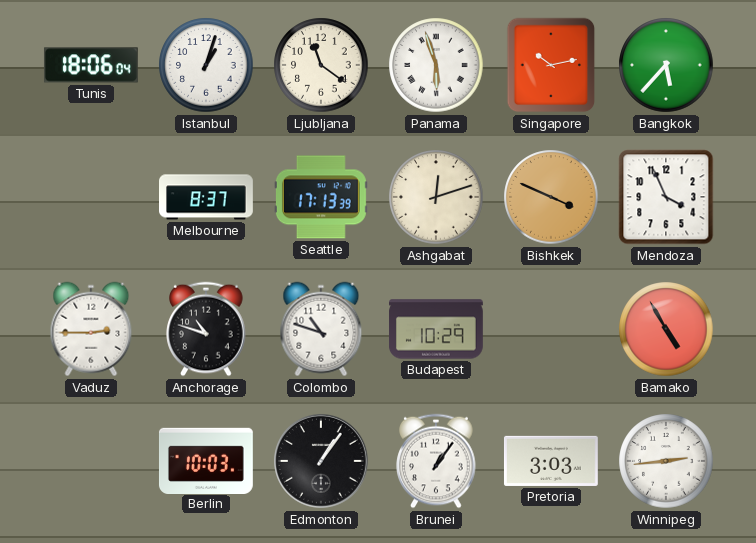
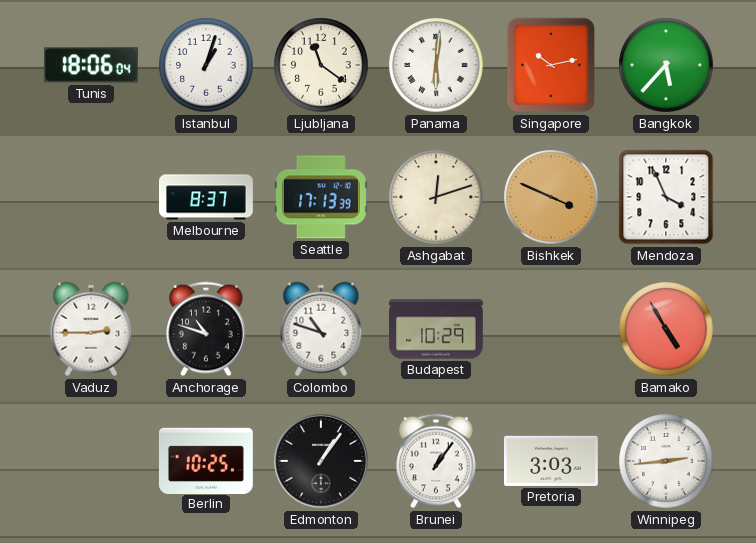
Panama: 5:57 -> 6:01 (436, 65)
Berlin: 10:03 -> 10:25 (206, 460)
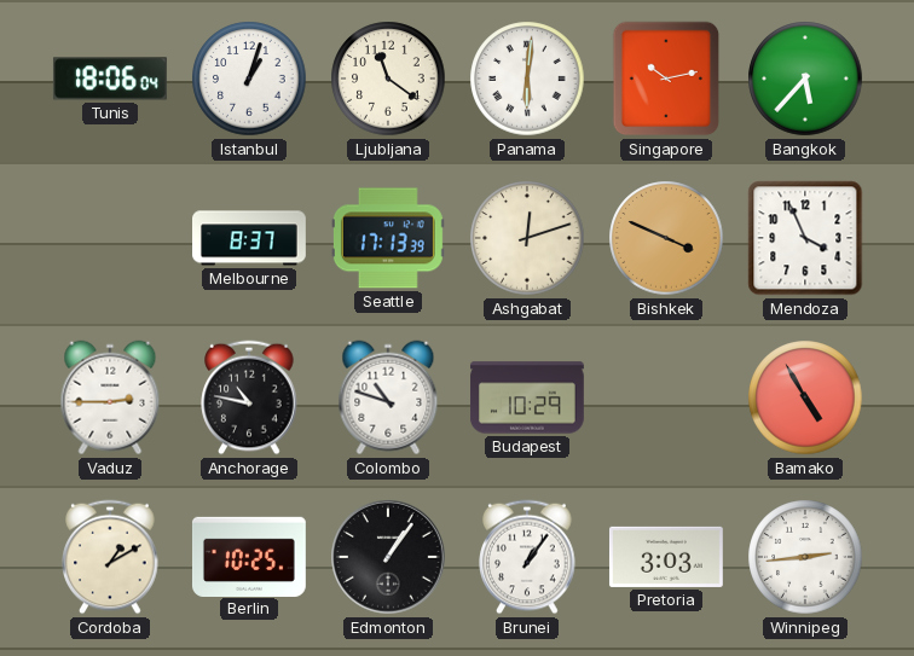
Anchorage: 10:48 -> 10:47 (249, 397)
Cordoba: none -> 1:10 (110, 557)
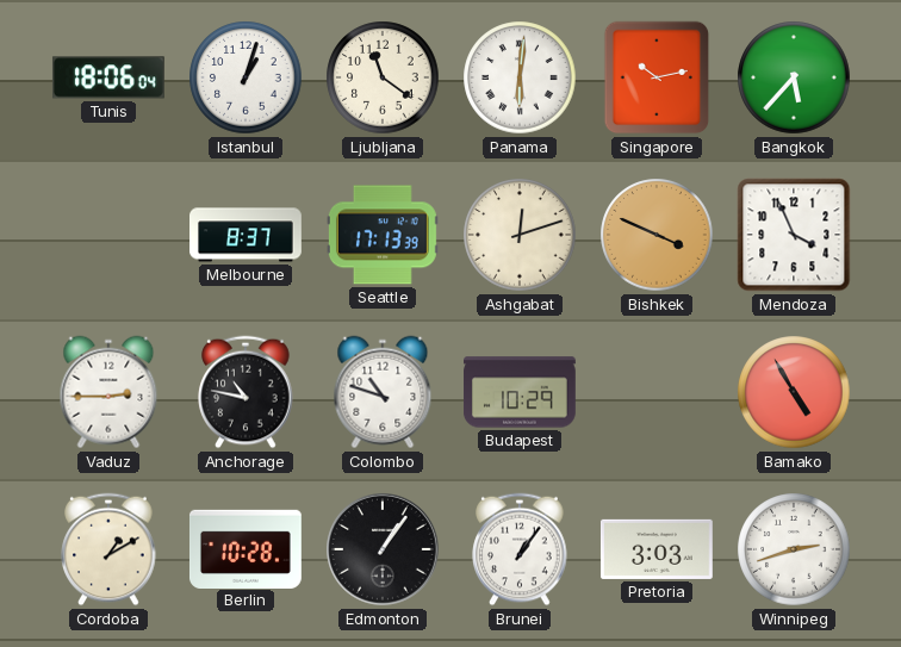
Berlin: 10:25 -> 10:28 (246, 548)
Winnipeg: 2:44 -> 2:42 (794, 549)
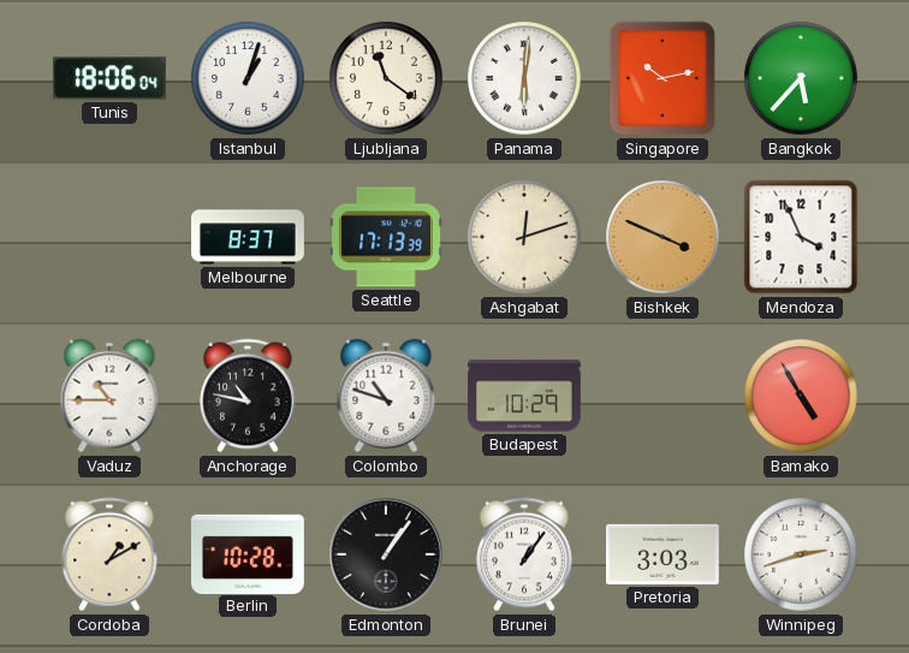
Vaduz: 2:45 -> 10:45 (109, 396)
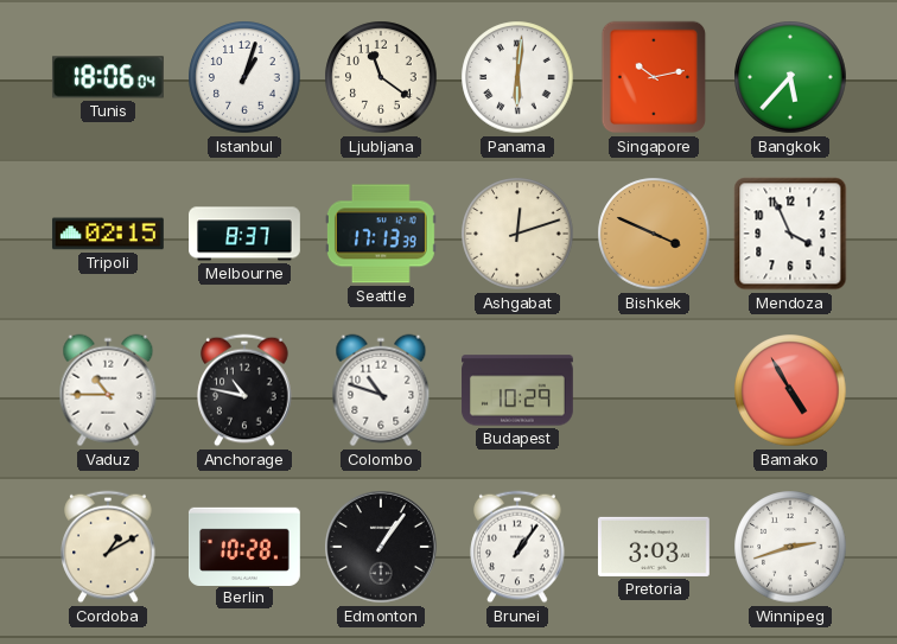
Tripoli: none -> 02:15 (108, 234)
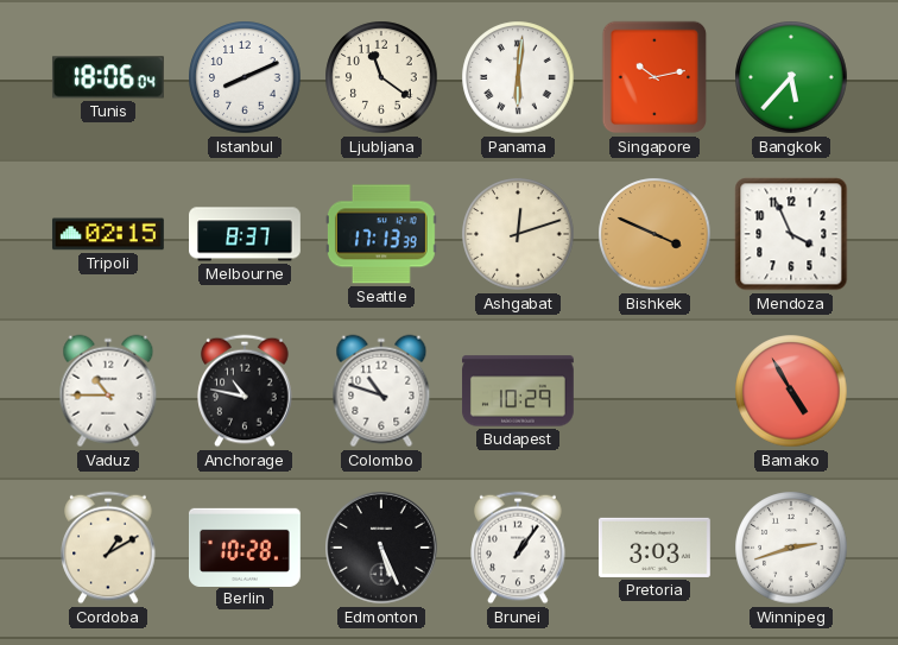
Istanbul: 1:03 -> 8:11 (245, 77)
Edmonton: 1:06 -> 5:26 (382, 549)
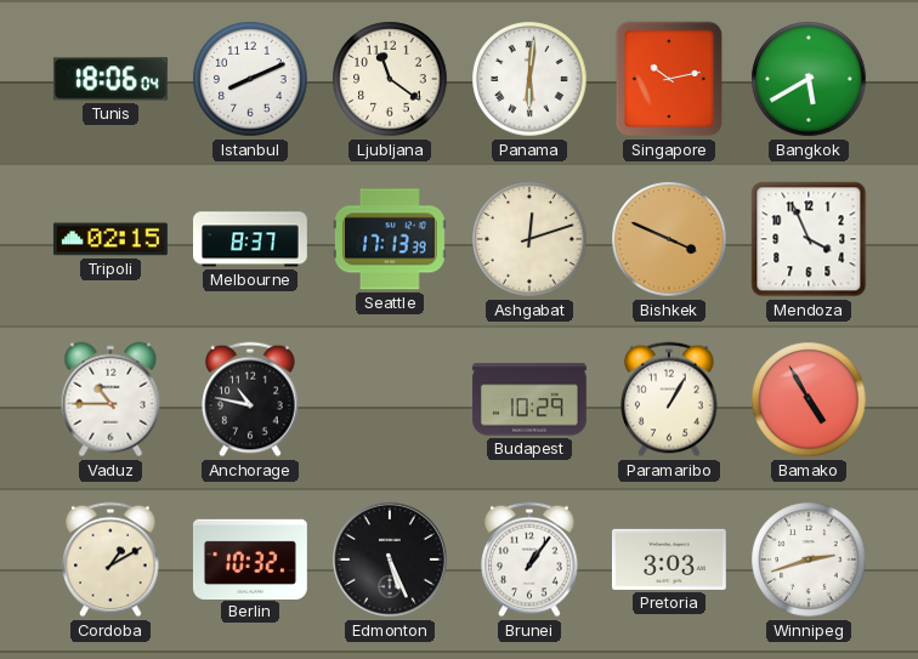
Bangkok: 5:37 -> 5:40 (809, 79)
Colombo: 10:48 -> none (381, 391)
Paramaribo: none -> 1:05 (669, 399)
Berlin: 10:28 -> 10:32 (250, 558)
